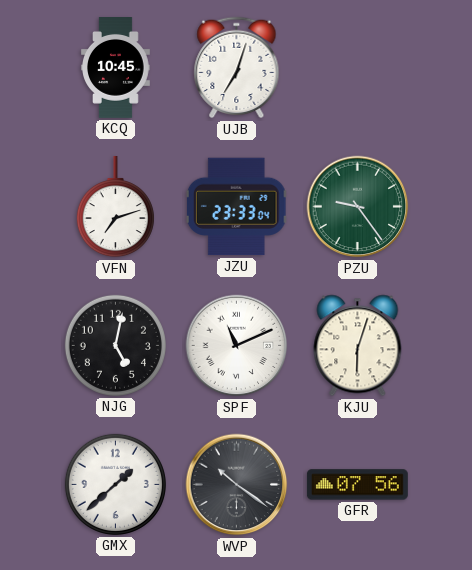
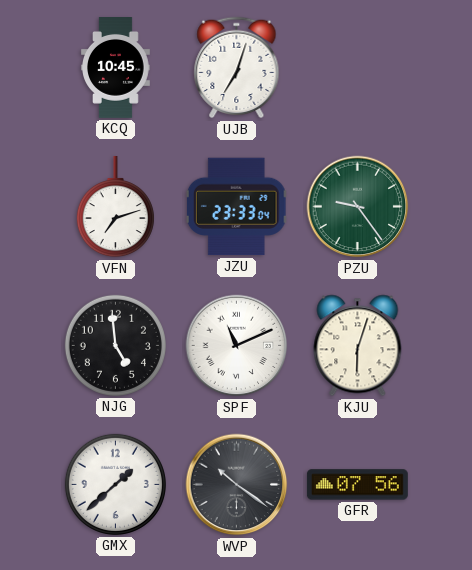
NJG: 5:02 -> 4:59 (115, 345)
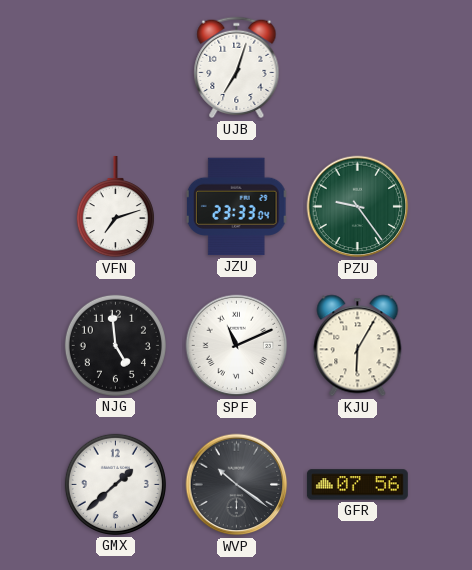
KCQ: 10:45 -> none (116, 68)
KJU: 6:03 -> 6:05 (358, 346)
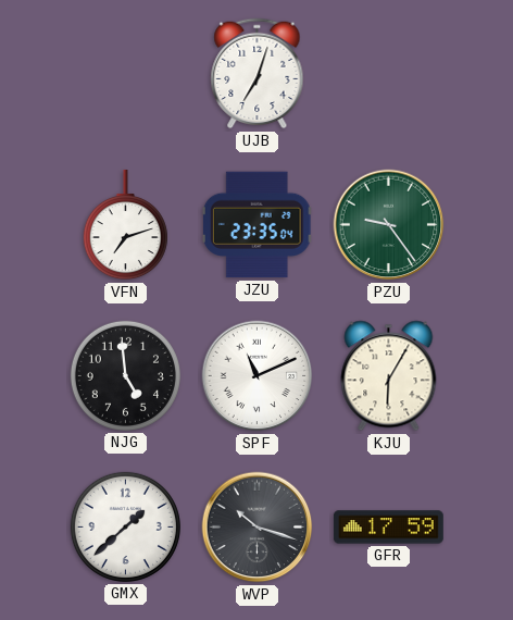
JZU: 23:33 -> 23:35 (258, 225)
WVP: 10:21 -> 10:18 (258, 528)
GFR: 07:56 -> 17:59 (388, 528)
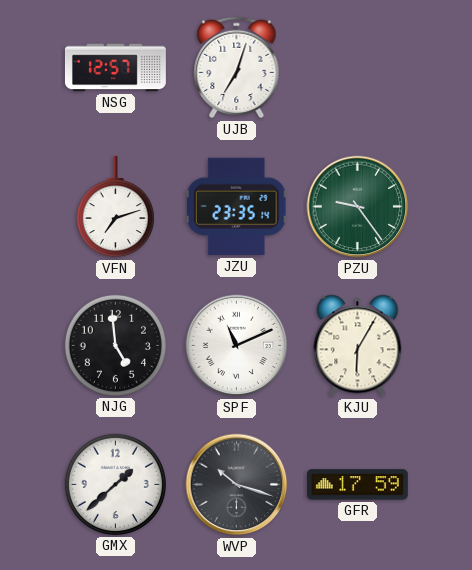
NSG: none -> 12:57 (115, 68)
JZU: 23:35:04 -> 23:35:14 (237, 207)
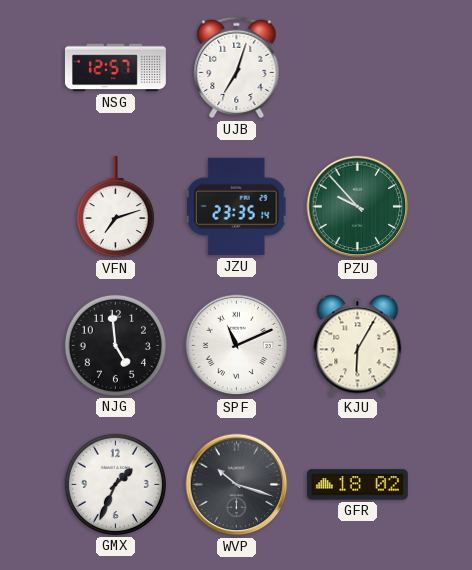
PZU: 9:24 -> 9:53 (358, 207)
GMX: 1:38 -> 1:34 (115, 484)
GFR: 17:59 -> 18:02 (357, 485)
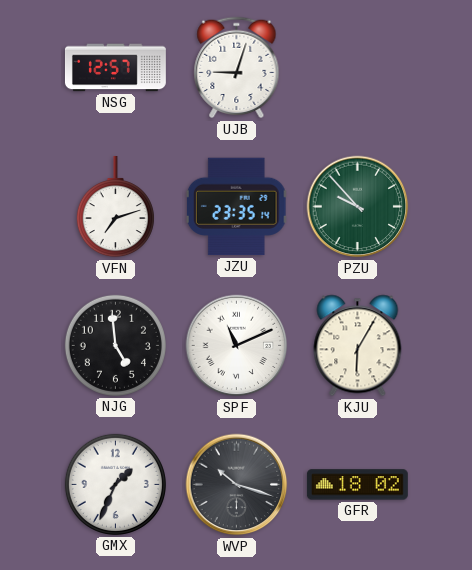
UJB: 7:03 -> 9:03 (237, 68)
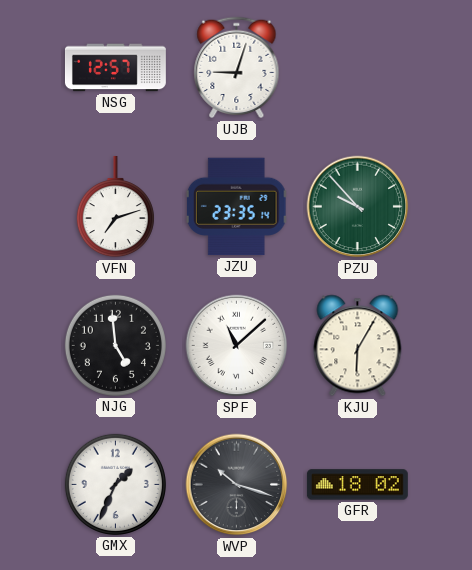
SPF: 11:11 -> 11:08 (237, 346)
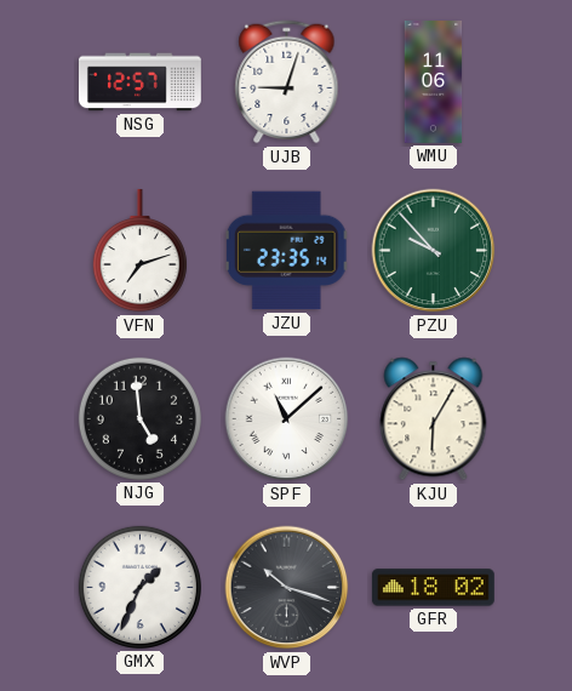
WMU: none -> 11:06 (434, 82)
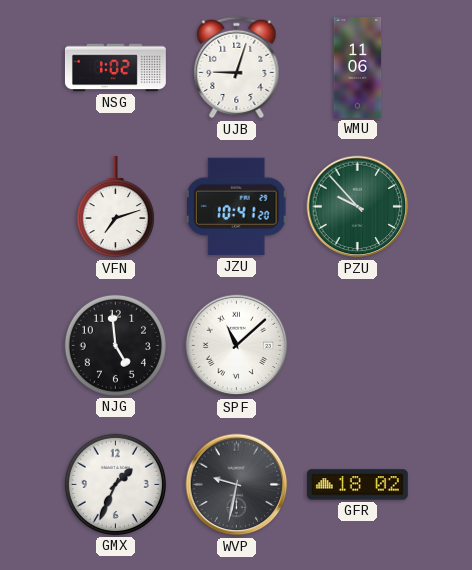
NSG: 12:57 -> 1:02 (115, 68)
JZU: 23:35 -> 10:41 (237, 207)
KJU: 6:05 -> none (434, 419)
WVP: 10:18 -> 9:32 (237, 485)
